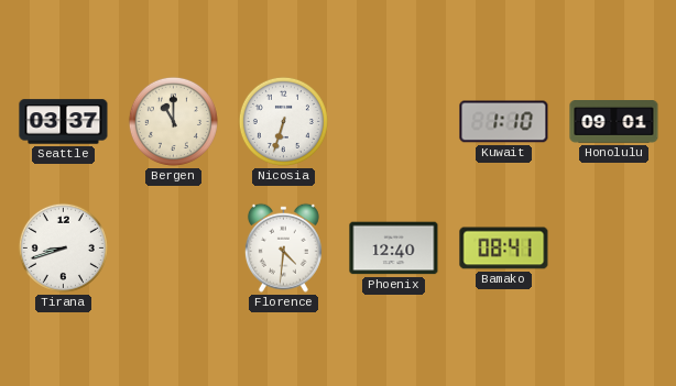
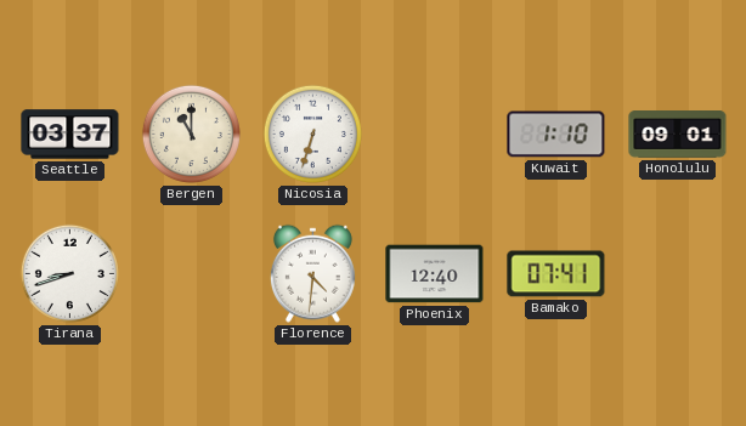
Bamako: 08:41 -> 07:41 (556, 274)
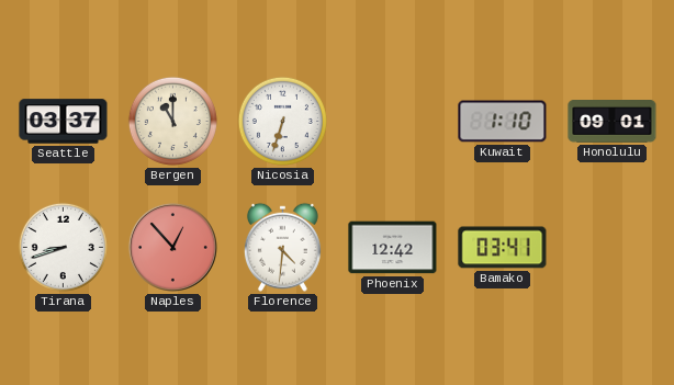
Naples: none -> 12:53 (172, 247)
Phoenix: 12:40 -> 12:42 (393, 248)
Bamako: 07:41 -> 03:41 (503, 248)
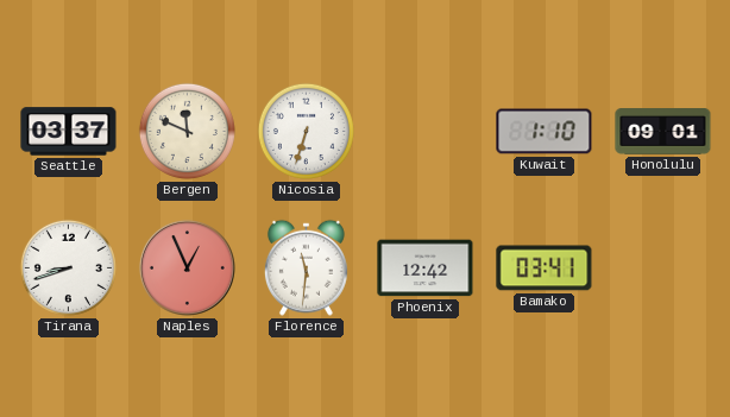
Bergen: 11:00 -> 11:49 (187, 131)
Naples: 12:53 -> 12:56 (187, 267)
Florence: 4:31 -> 11:31 (306, 267)
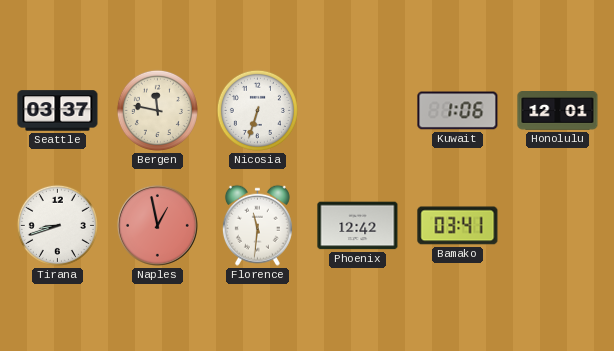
Bergen: 11:49 -> 11:47 (157, 110)
Kuwait: 1:10 -> 1:06 (458, 111)
Honolulu: 09:01 -> 12:01 (558, 111)
Naples: 12:56 -> 12:58 (157, 225)
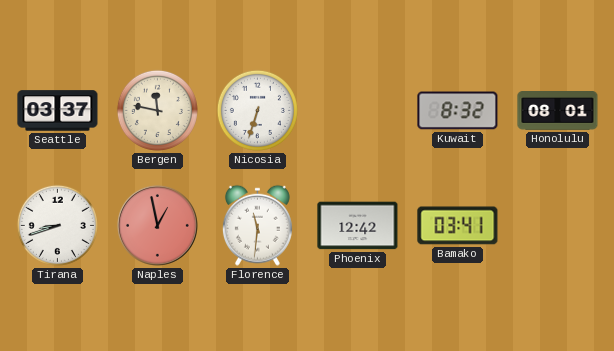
Kuwait: 1:06 -> 8:32 (458, 111)
Honolulu: 12:01 -> 08:01 (558, 111)
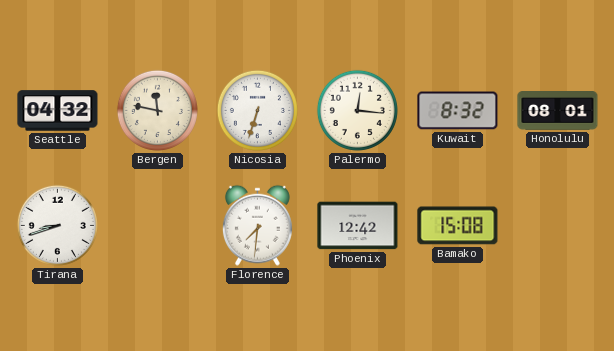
Seattle: 03:37 -> 04:32 (58, 111)
Palermo: none -> 12:16 (357, 110)
Naples: 12:58 -> none (157, 225)
Florence: 11:31 -> 7:31 (257, 225)
Bamako: 03:41 -> 15:08 (458, 226)
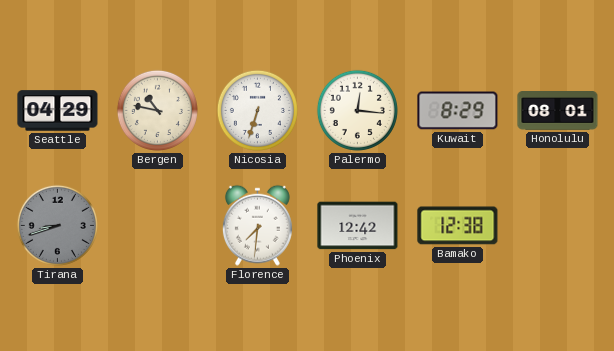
Seattle: 04:32 -> 04:29 (58, 111)
Bergen: 11:47 -> 10:47 (157, 110)
Kuwait: 8:32 -> 8:29 (458, 111)
Tirana dial: white -> grey (57, 225)
Bamako: 15:08 -> 12:38 (458, 226)
